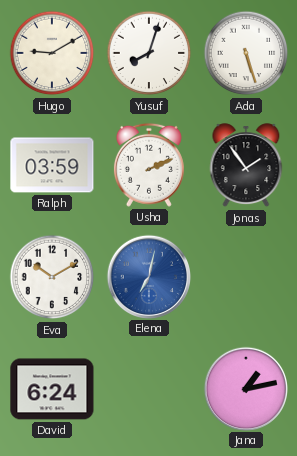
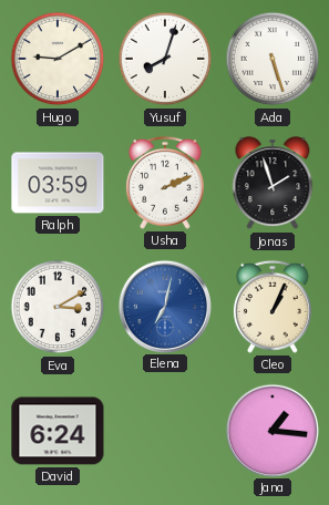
Jonas: 1:54 -> 1:57 (273, 184)
Eva: 10:10 -> 3:10 (58, 307)
Cleo: none -> 1:04 (273, 307)
Jana: 1:13 -> 1:16 (271, 430)
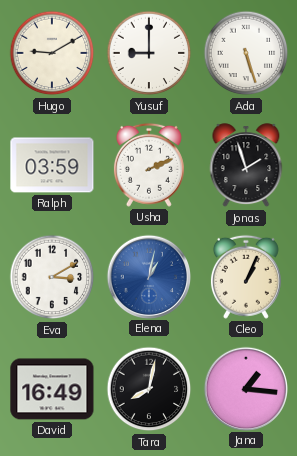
Yusuf: 8:03 -> 9:00 (149, 53)
Elena: 7:02 -> 1:02 (148, 276)
David: 6:24 -> 16:49 (52, 389)
Tara: none -> 8:02 (149, 389)
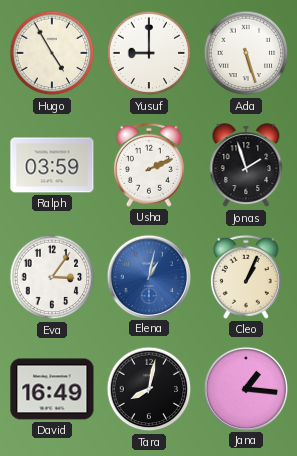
Hugo: 9:10 -> 4:55 (52, 53)
Eva: 3:10 -> 3:06 (52, 277)
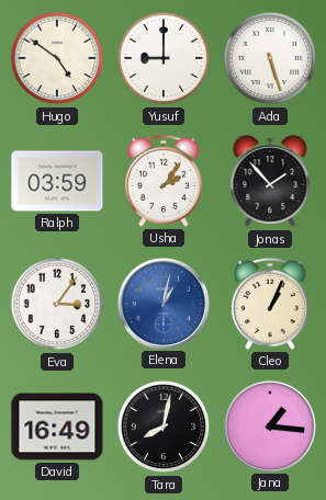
Hugo: 4:55 -> 4:51 (57, 58)
Usha: 2:11 -> 2:06 (164, 181)
Jonas: 1:57 -> 1:53 (270, 182)
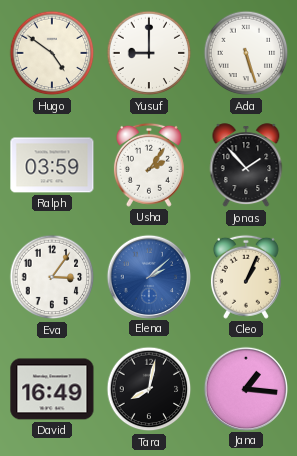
Elena: 1:02 -> 2:08 (148, 276)
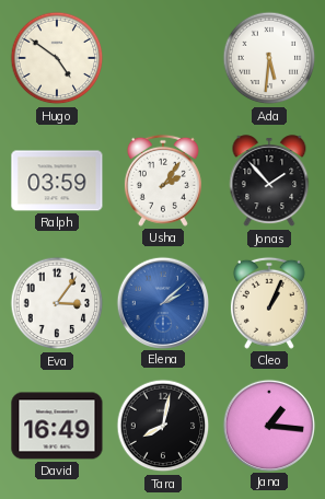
Yusuf: 9:00 -> none (149, 53)
Ada: 5:27 -> 5:31 (269, 58)
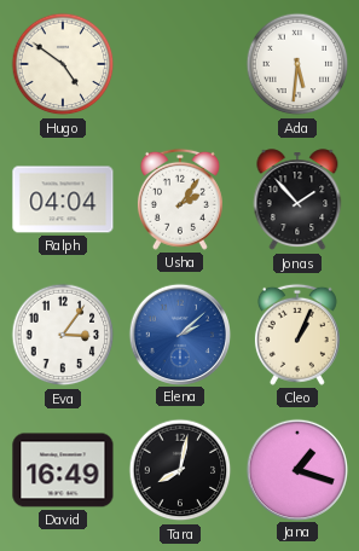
Ralph: 03:59 -> 04:04 (63, 199)
Jana: 1:16 -> 1:18 (296, 469)
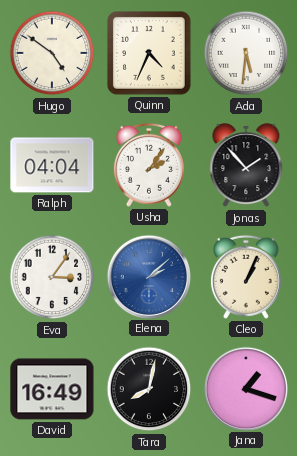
Quinn: none -> 4:34 (150, 54)
